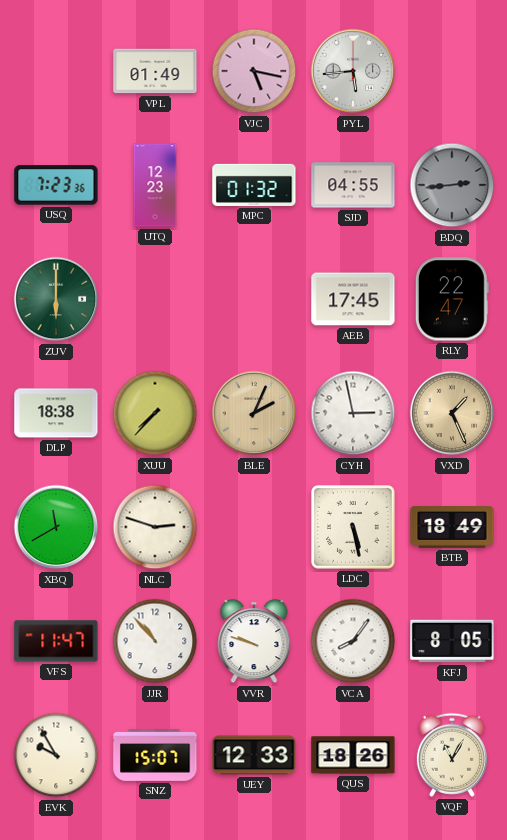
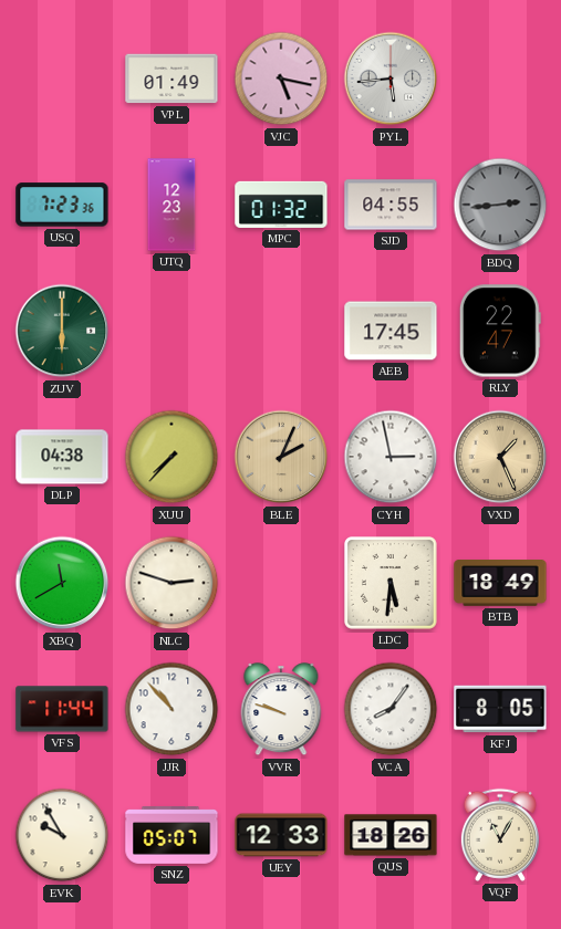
DLP: 18:38 -> 04:38 (62, 457)
LDC: 5:28 -> 5:31 (392, 584)
VFS: 11:47 -> 11:44 (62, 709)
SNZ: 15:07 -> 05:07 (172, 835)
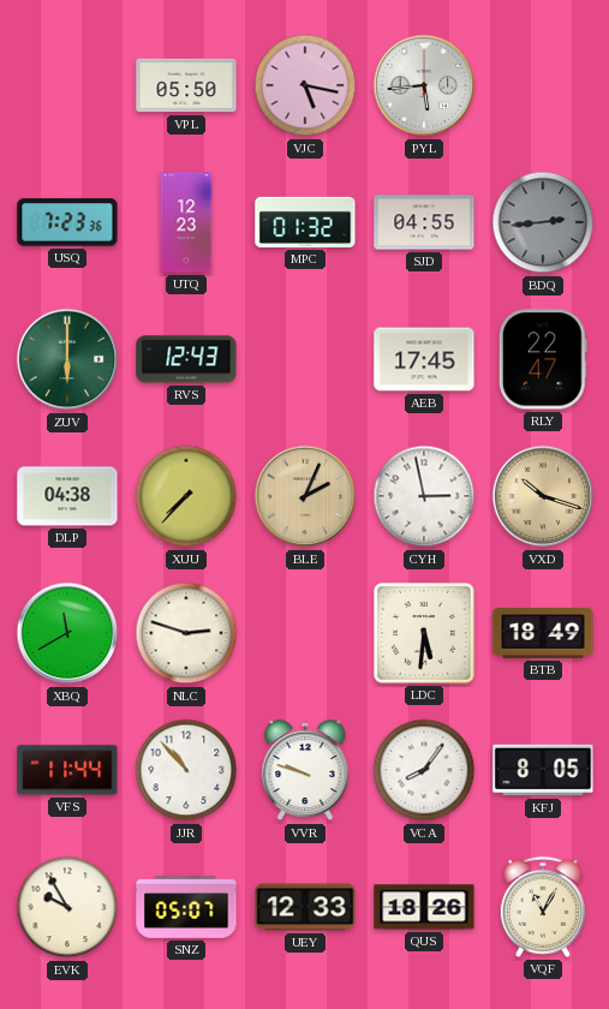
VPL: 01:49 -> 05:50 (186, 85)
RVS: none -> 12:43 (186, 359)
VXD: 1:26 -> 10:18 (543, 496)
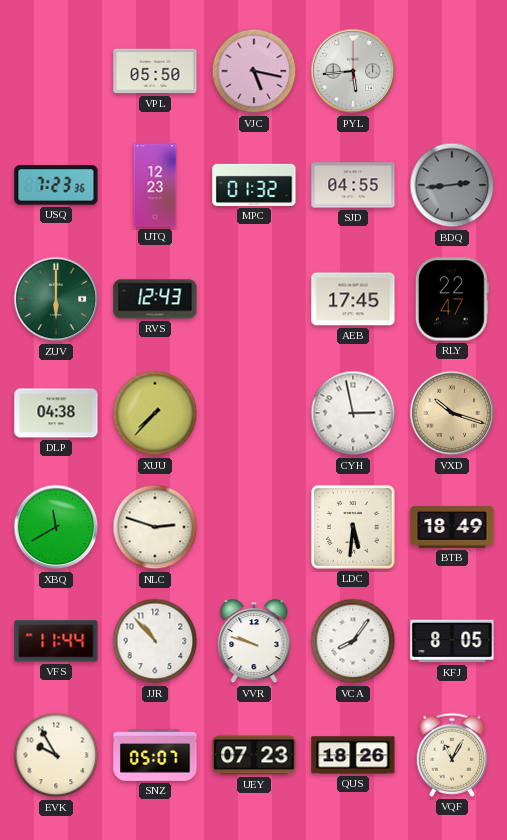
BLE: 2:04 -> none (305, 496)
UEY: 12:33 -> 07:23 (254, 755)
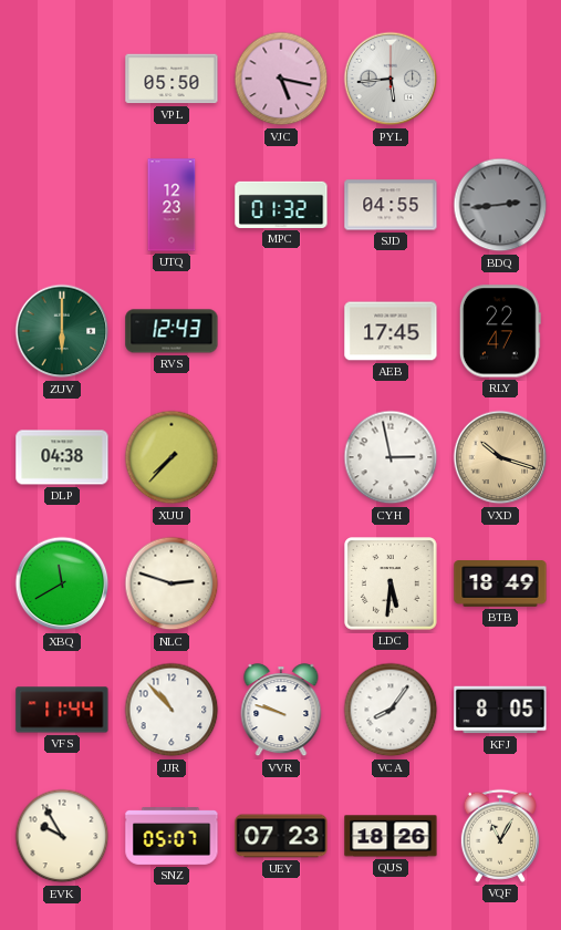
USQ: 7:23 -> none (56, 185)
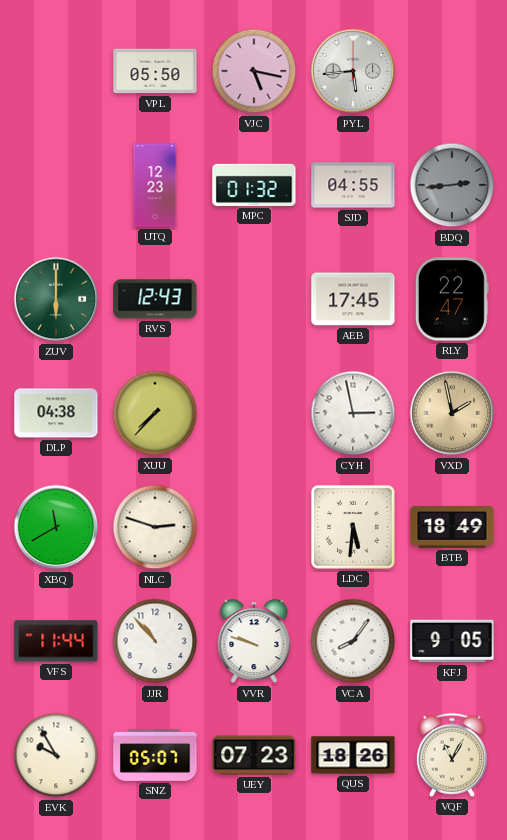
VXD: 10:18 -> 1:58 (452, 413)
KFJ: 8:05 -> 9:05 (452, 641)
